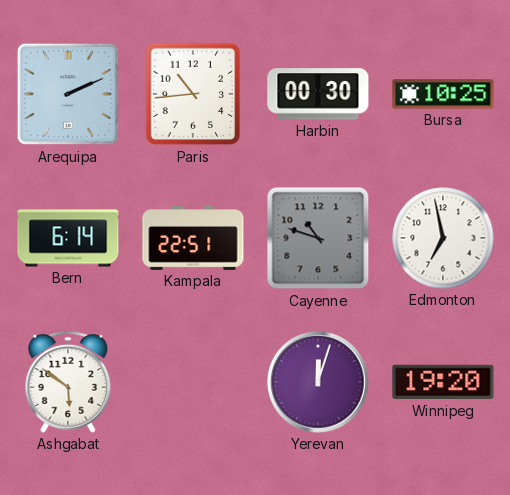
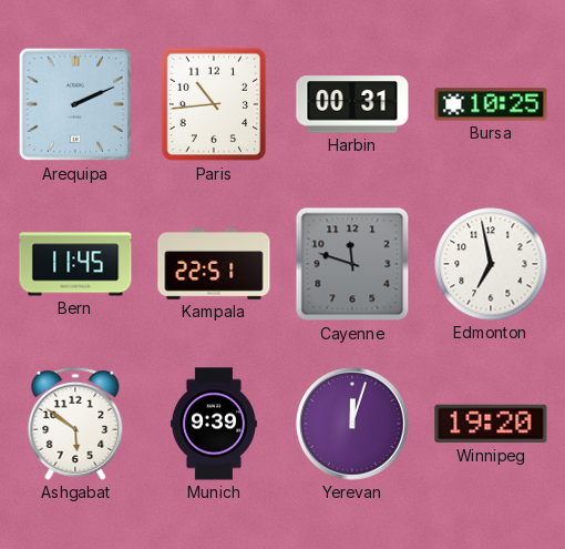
Harbin: 00:30 -> 00:31 (352, 104)
Bern: 6:14 -> 11:45 (75, 264)
Cayenne: 10:48 -> 11:48 (352, 264)
Munich: none -> 9:39 (214, 424)
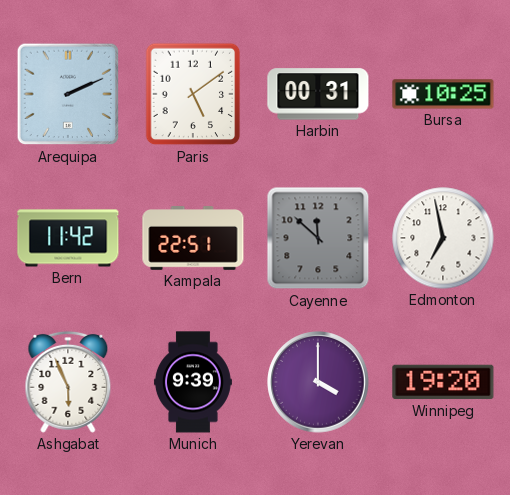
Paris: 10:44 -> 5:09 (193, 94)
Bern: 11:45 -> 11:42 (68, 238)
Cayenne: 11:48 -> 11:52 (318, 238)
Ashgabat: 5:51 -> 5:56 (68, 382)
Yerevan: 12:03 -> 4:00 (318, 382)
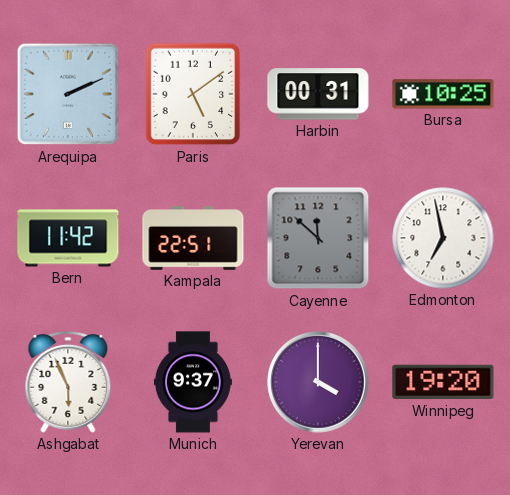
Munich: 9:39 -> 9:37 (193, 382)
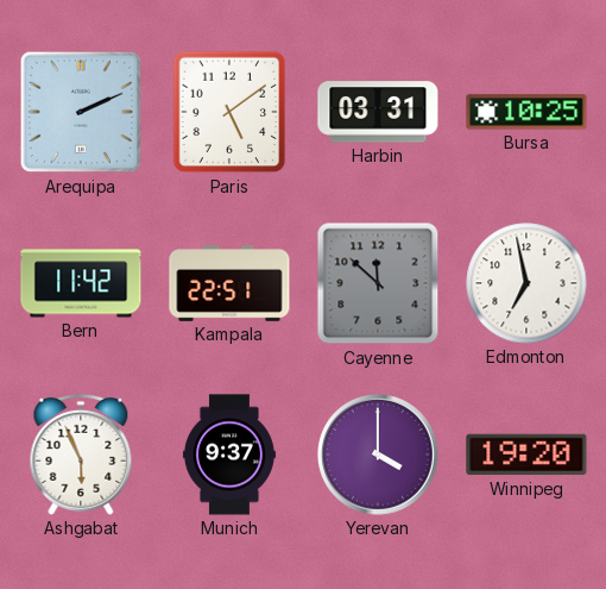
Harbin: 00:31 -> 03:31 (378, 112)
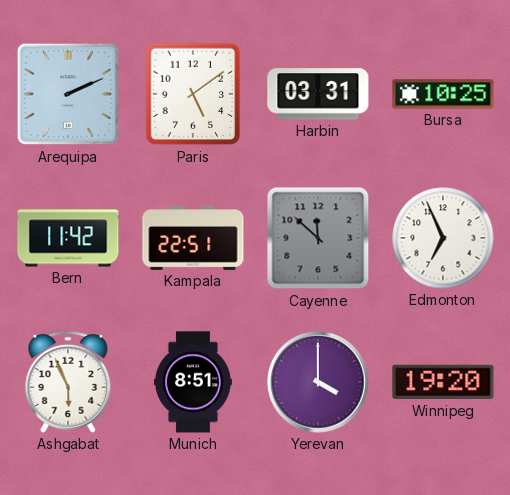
Edmonton: 6:58 -> 6:56 (443, 238)
Munich: 9:37 -> 8:51 (193, 382)
